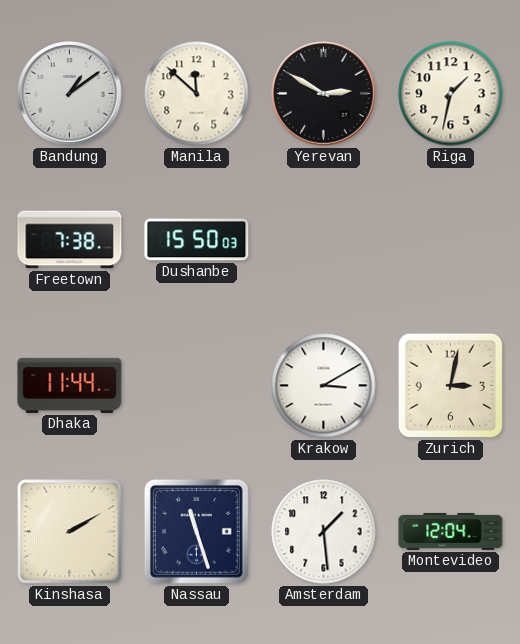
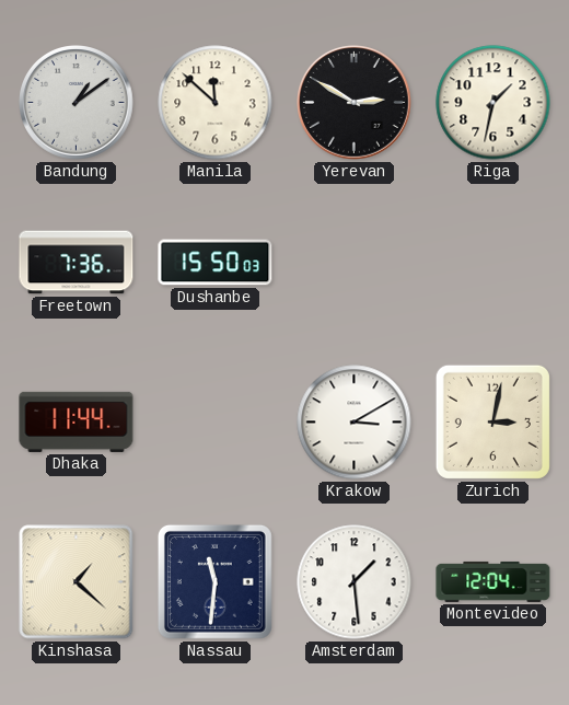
Freetown: 7:38 -> 7:36 (77, 263)
Kinshasa: 2:10 -> 1:22 (77, 582)
Nassau: 11:27 -> 11:31 (214, 581)
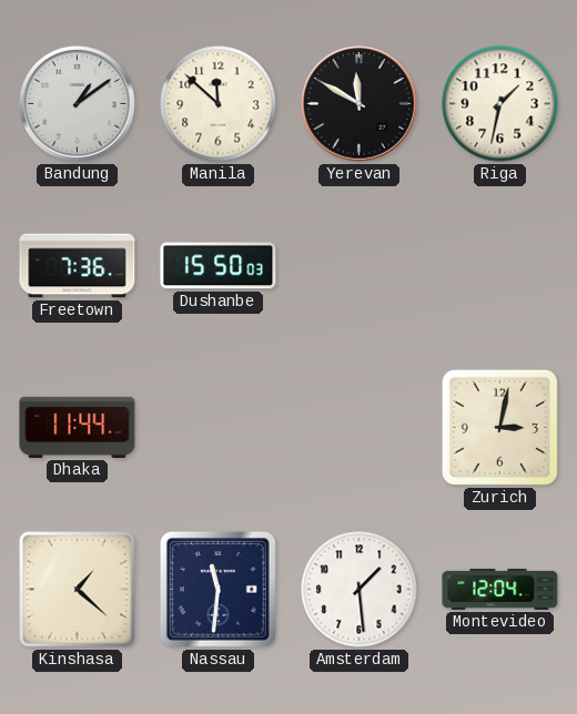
Yerevan: 2:50 -> 11:50 (360, 104)
Krakow: 3:10 -> none (355, 423)
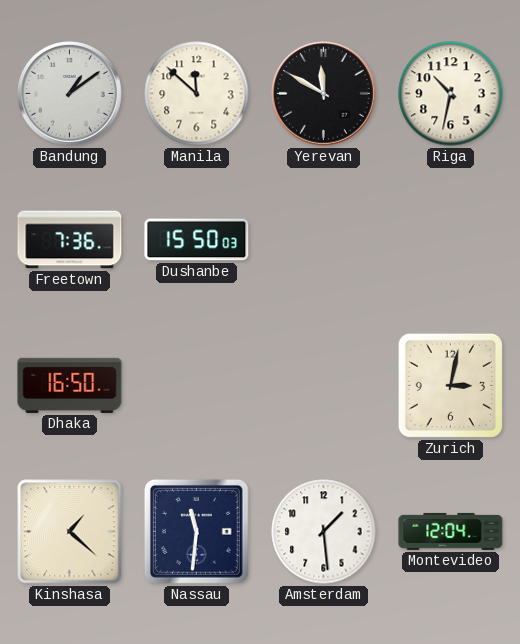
Riga: 1:32 -> 10:32 (451, 94)
Dhaka: 11:44 -> 16:50 (70, 385)
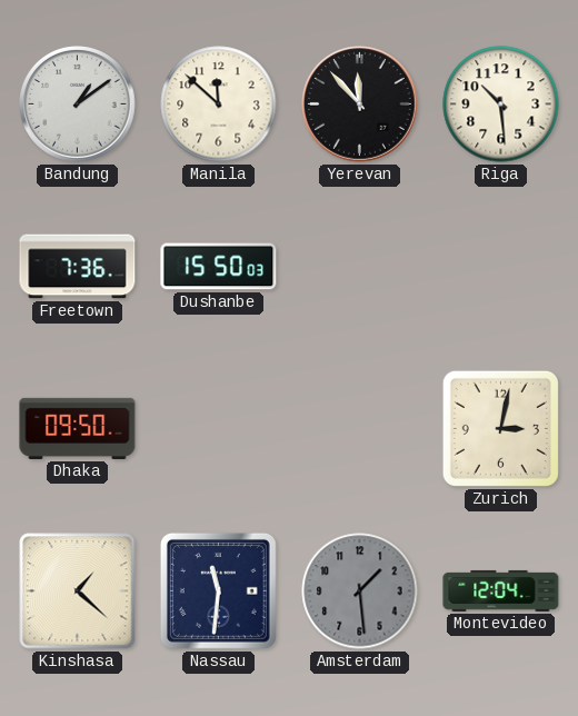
Yerevan: 11:50 -> 11:53 (360, 105)
Riga: 10:32 -> 10:29 (501, 105)
Dhaka: 16:50 -> 09:50 (78, 428)
Amsterdam dial: white -> grey (360, 591)
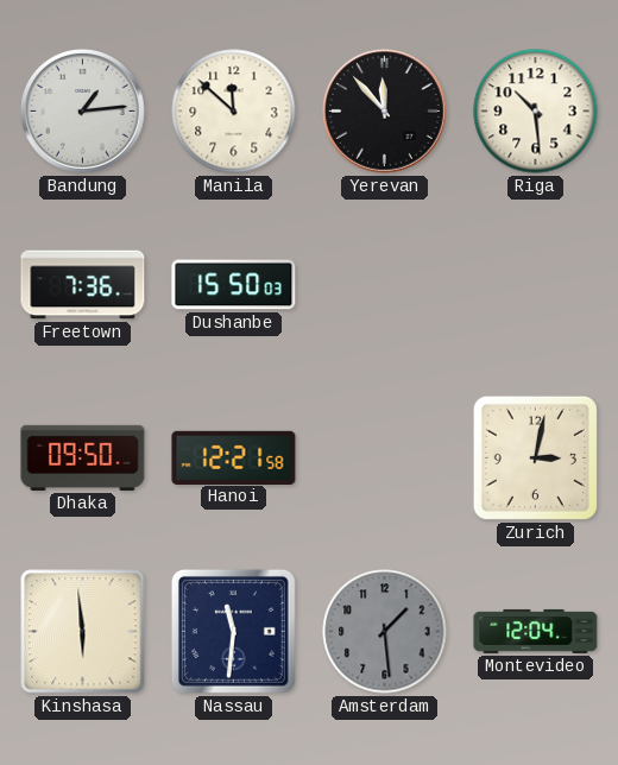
Bandung: 1:09 -> 1:14 (83, 112)
Hanoi: none -> 12:21 (234, 457)
Kinshasa: 1:22 -> 5:59 (83, 632)
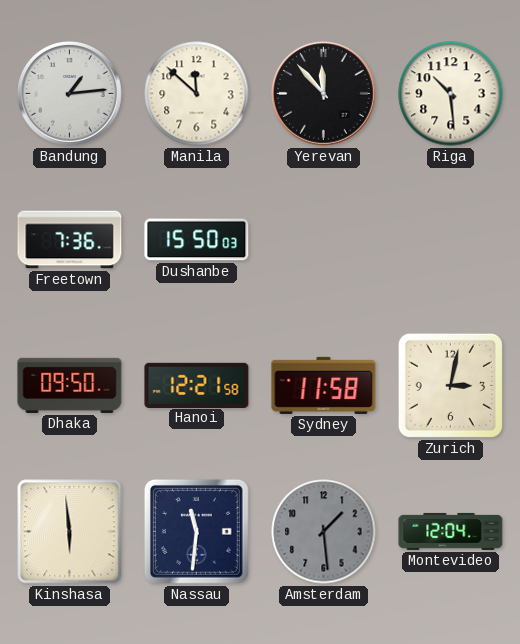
Sydney: none -> 11:58 (324, 385)
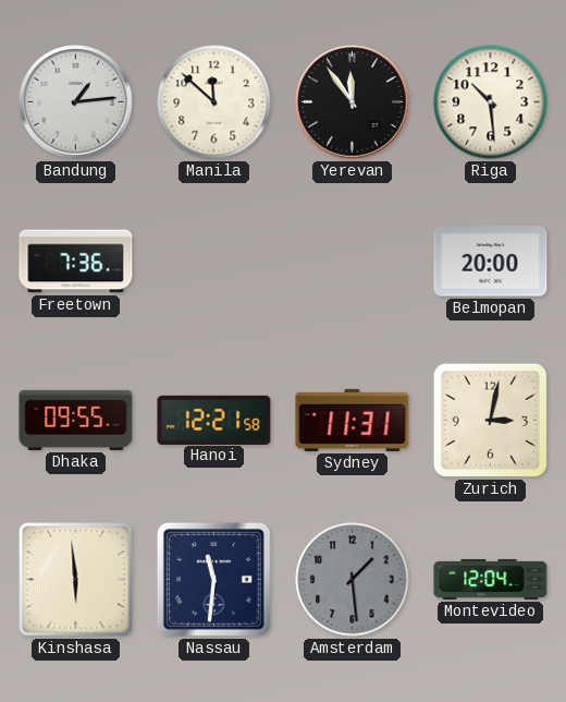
Yerevan: 11:53 -> 11:54 (353, 102)
Dushanbe: 15:50 -> none (197, 240)
Belmopan: none -> 20:00 (491, 262)
Dhaka: 09:50 -> 09:55 (76, 420)
Sydney: 11:58 -> 11:31 (353, 420)
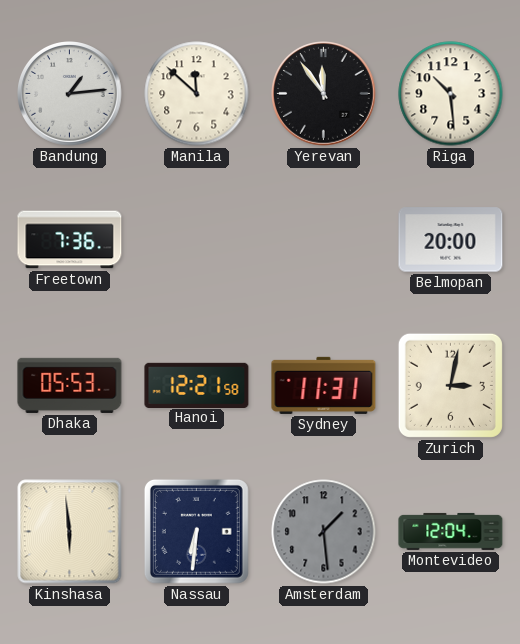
Dhaka: 09:55 -> 05:53 (70, 385)
Nassau: 11:31 -> 6:31 (196, 531)
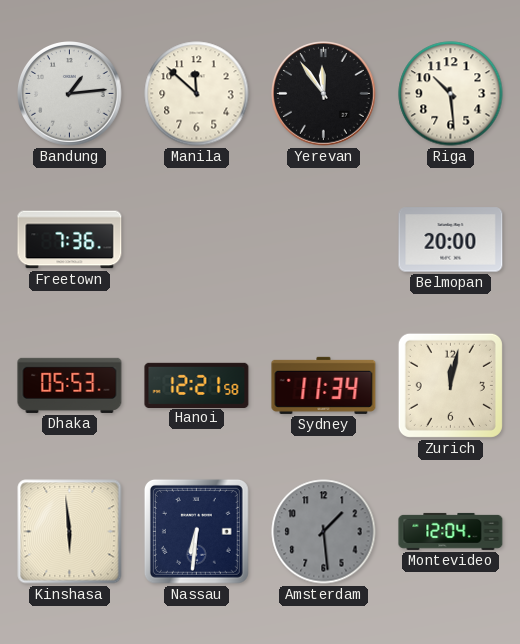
Sydney: 11:31 -> 11:34 (324, 385)
Zurich: 3:02 -> 12:02 (450, 385)
